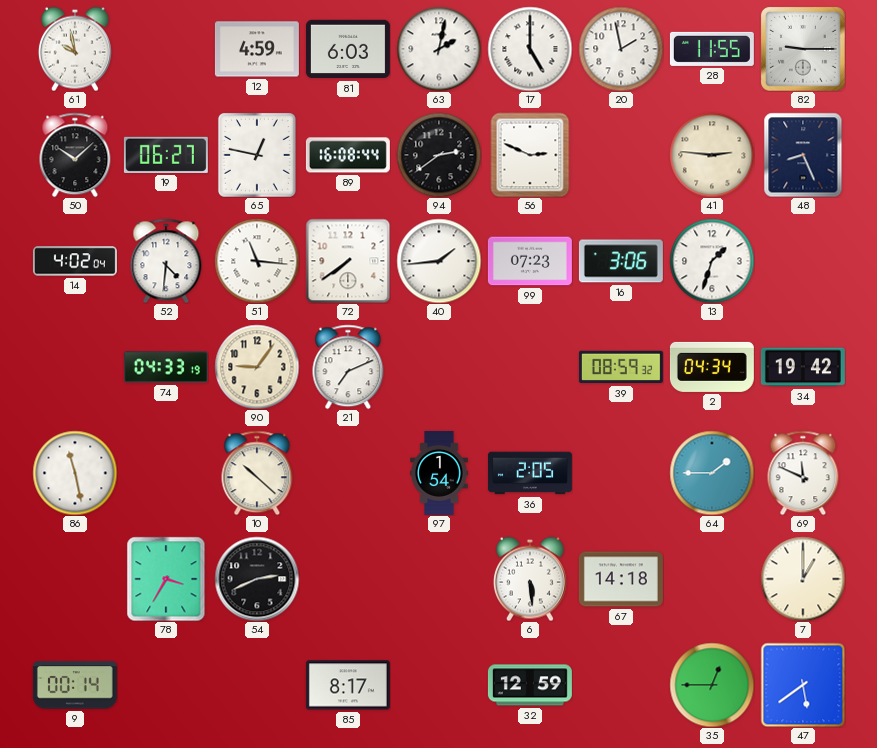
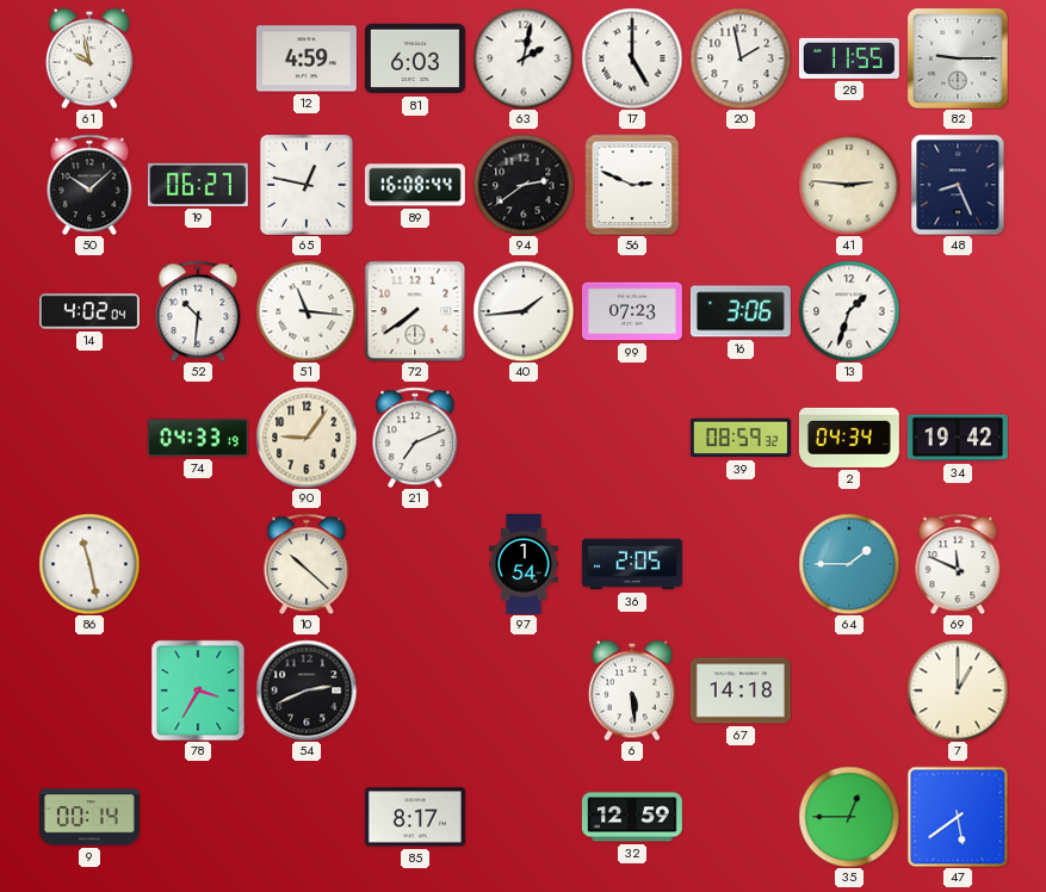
52: 4:31 -> 10:31 (198, 311)
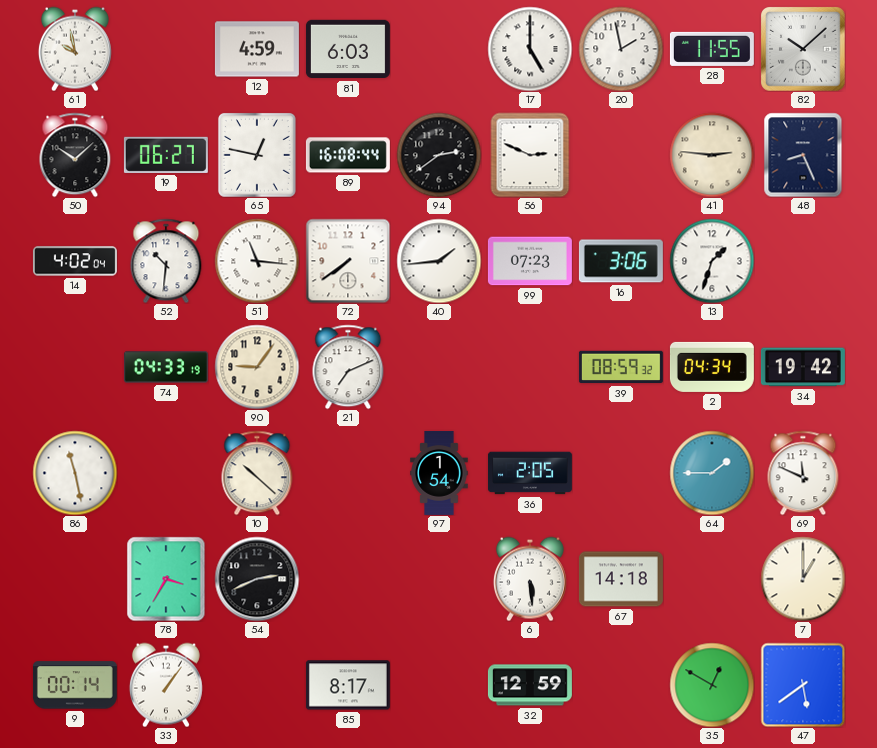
63: 2:02 -> none (524, 58)
82: 9:15 -> 10:08 (803, 49)
33: none -> 1:06 (166, 685)
35: 12:45 -> 12:50 (712, 685)
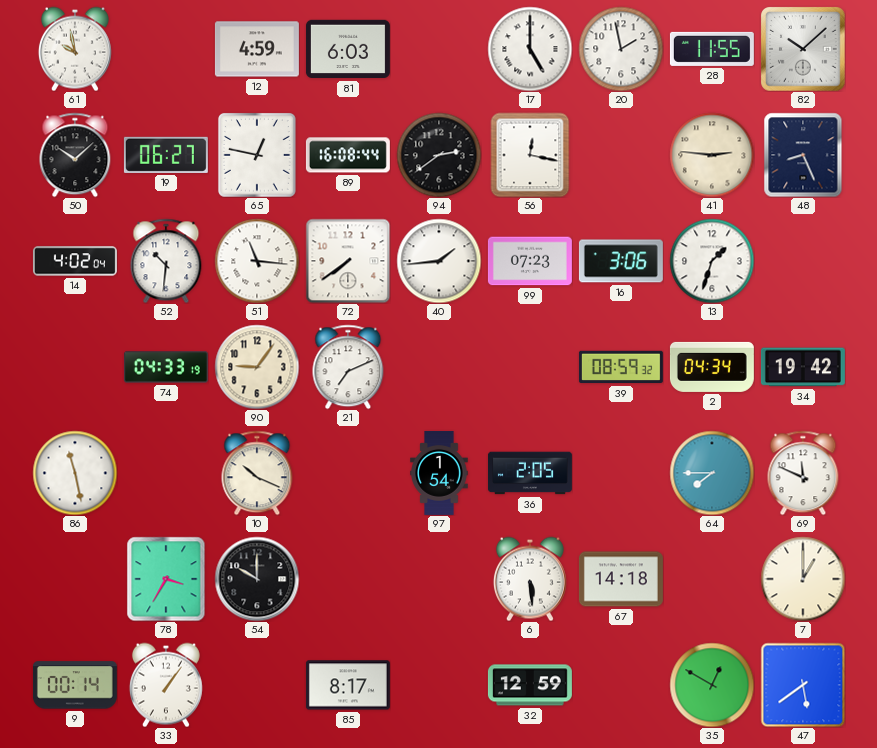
56: 2:49 -> 12:17 (530, 155)
10: 10:22 -> 10:19 (257, 473)
64: 1:45 -> 7:45 (712, 473)
54: 2:41 -> 10:00 (257, 579)
